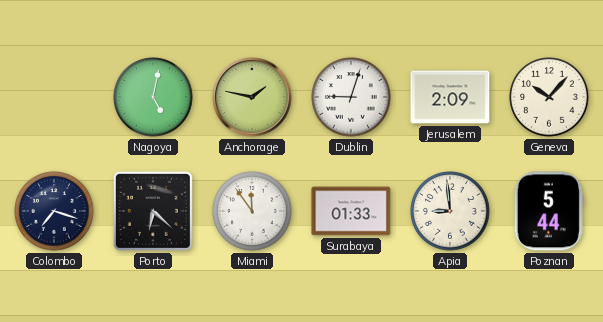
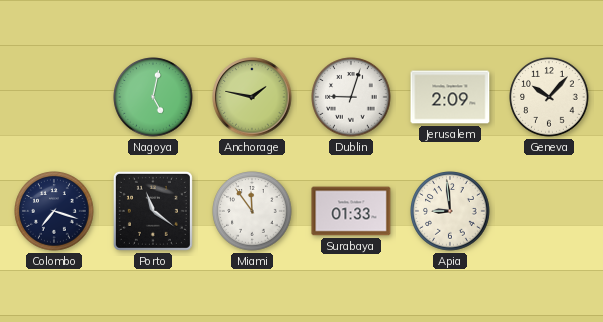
Porto: 6:22 -> 11:21 (153, 211)
Poznan: 5:44 -> none (549, 211)
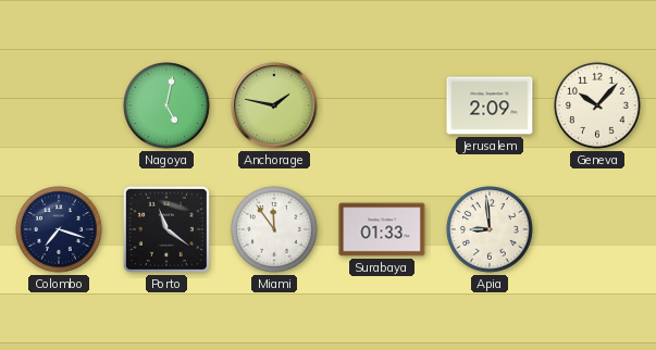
Dublin: 9:03 -> none (351, 97)
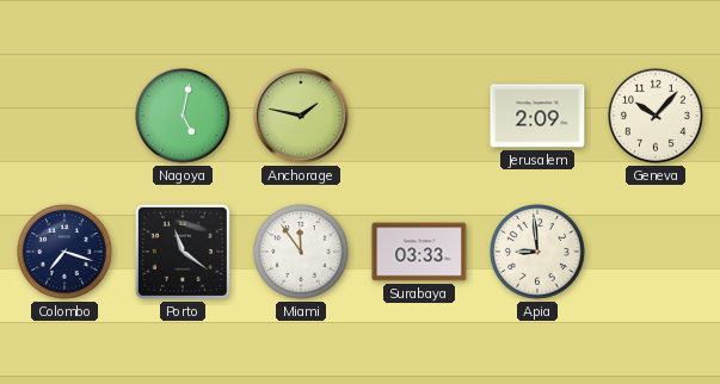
Surabaya: 01:33 -> 03:33 (419, 252)
